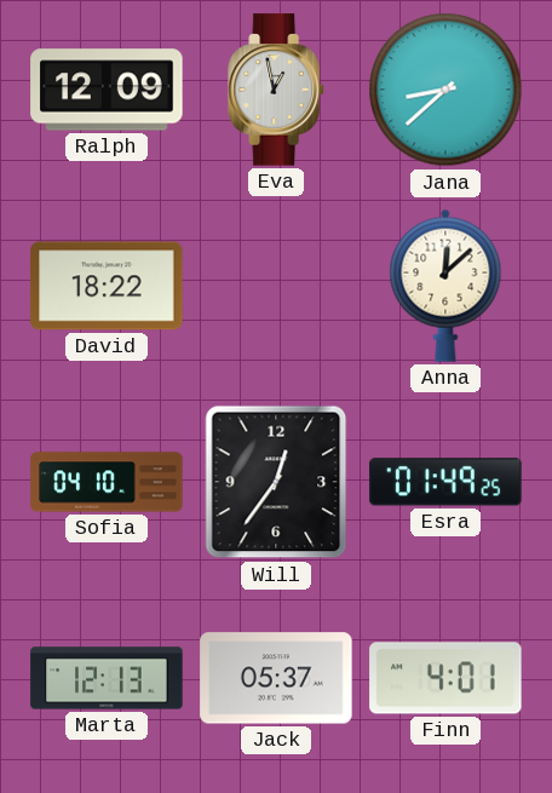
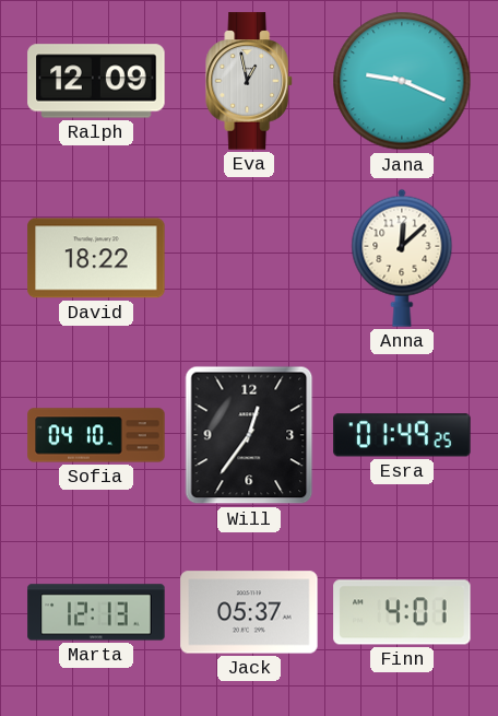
Jana: 8:38 -> 9:19 (402, 81)
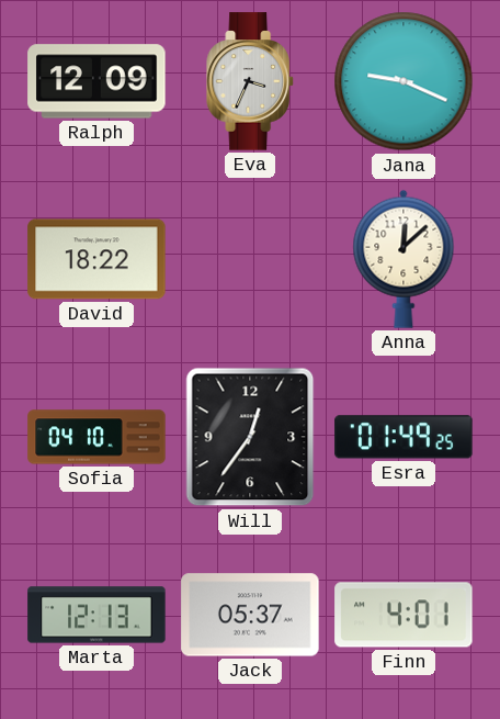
Eva: 12:58 -> 3:34 (250, 81)
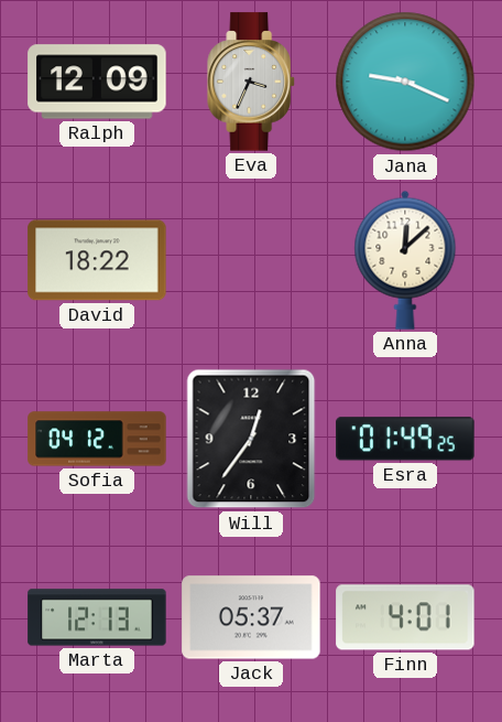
Sofia: 04:10 -> 04:12 (97, 439)
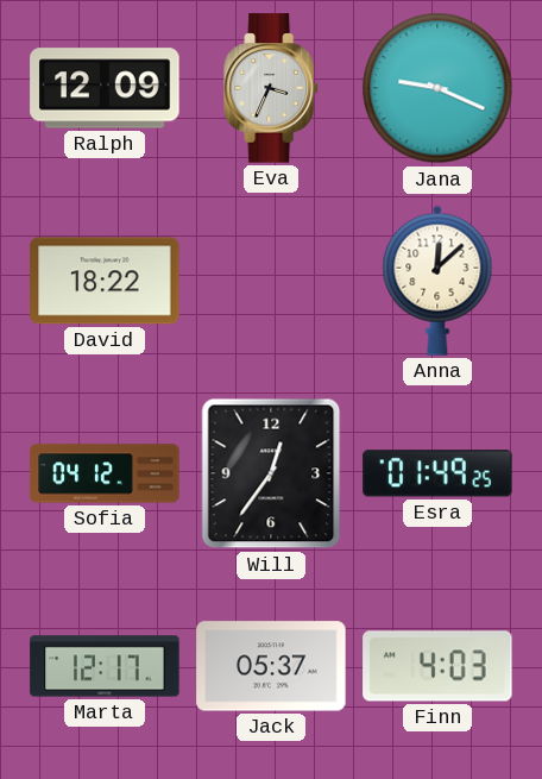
Marta: 12:13 -> 12:17 (105, 666)
Finn: 4:01 -> 4:03 (437, 666)
